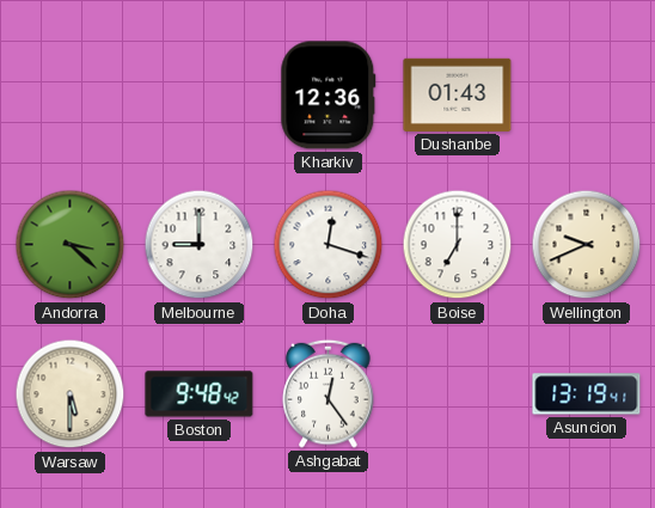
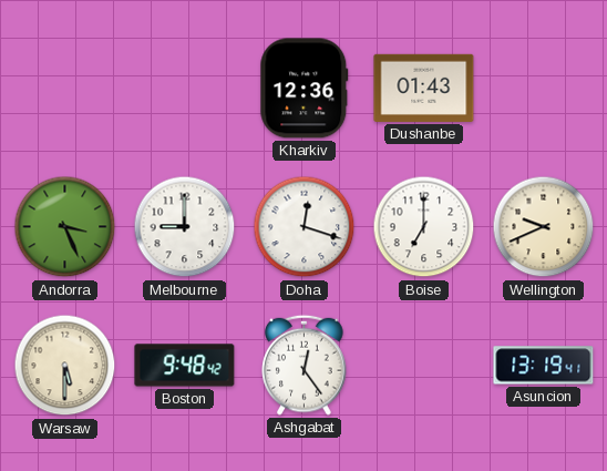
Andorra: 3:22 -> 3:26 (65, 227)
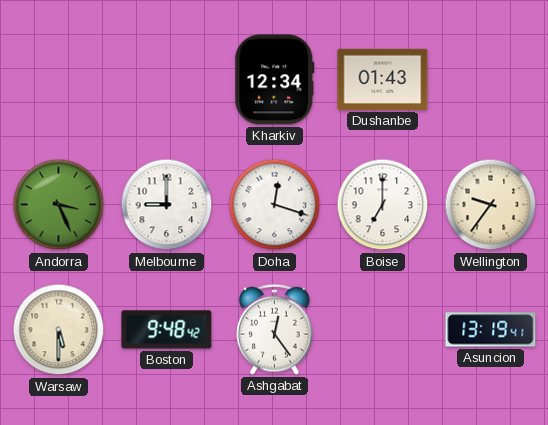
Kharkiv: 12:36 -> 12:34 (275, 80)
Wellington: 9:41 -> 9:36 (491, 205)
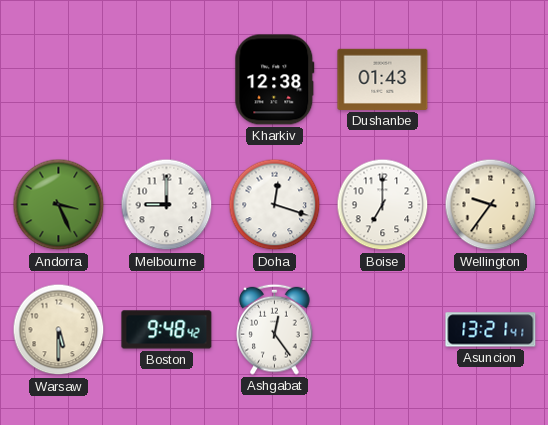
Kharkiv: 12:34 -> 12:38 (275, 80)
Asuncion: 13:19 -> 13:21 (491, 330)
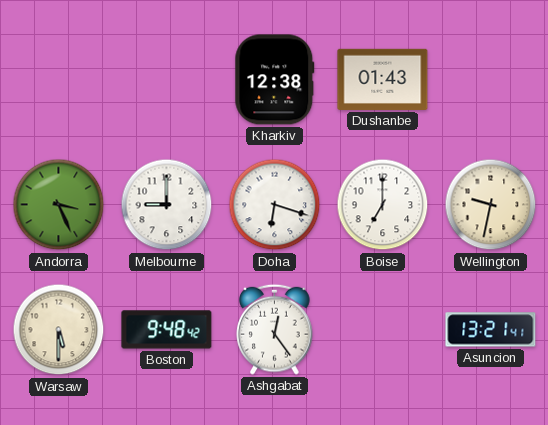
Doha: 12:18 -> 6:18 (275, 205)
Wellington: 9:36 -> 9:32 (491, 205)
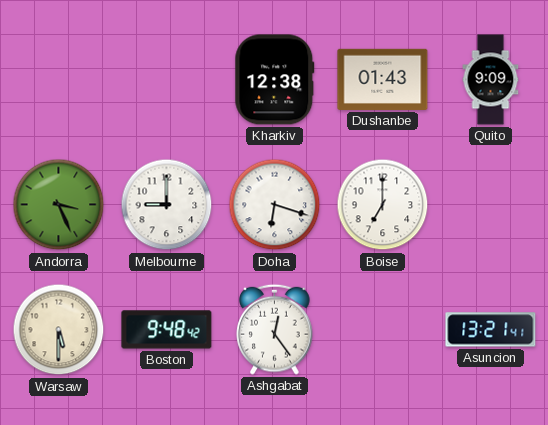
Quito: none -> 9:09 (491, 80)
Wellington: 9:32 -> none (491, 205)
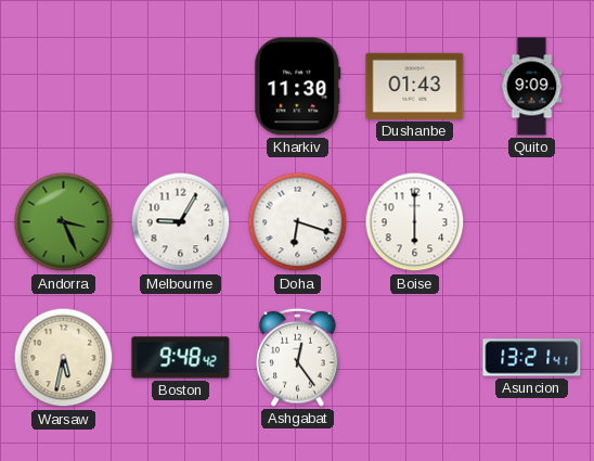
Kharkiv: 12:38 -> 11:30 (298, 87)
Melbourne: 9:00 -> 9:05 (181, 222)
Boise: 7:00 -> 6:00 (415, 222)
Warsaw: 5:30 -> 5:32 (64, 358)
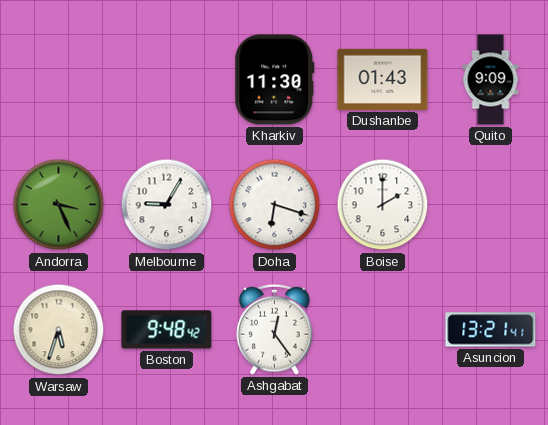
Boise: 6:00 -> 2:00 (383, 205)
Warsaw: 5:32 -> 5:33 (59, 330)
